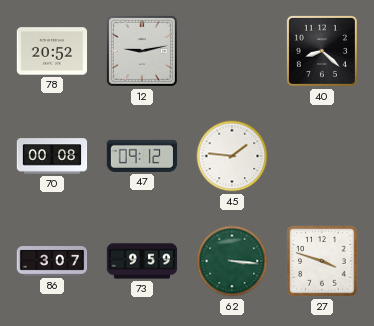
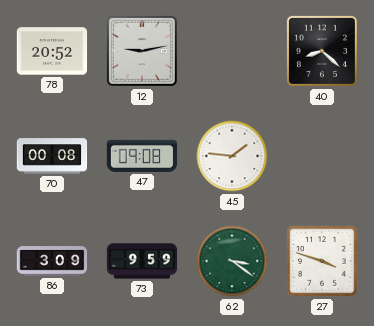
47: 09:12 -> 09:08 (142, 156)
86: 3:07 -> 3:09 (52, 261)
62: 3:16 -> 3:21 (232, 261)
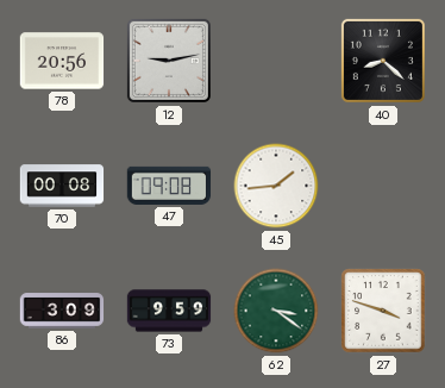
78: 20:52 -> 20:56 (62, 61)
45: 1:46 -> 1:44 (276, 186)
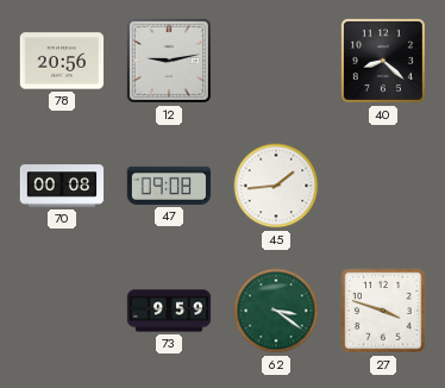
86: 3:09 -> none (62, 311)
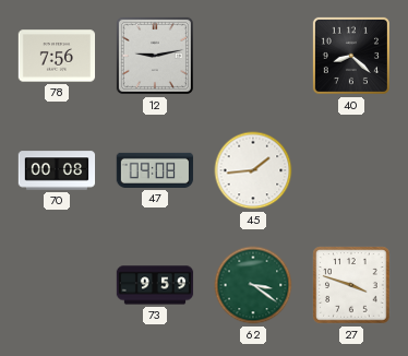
78: 20:56 -> 7:56 (57, 56)
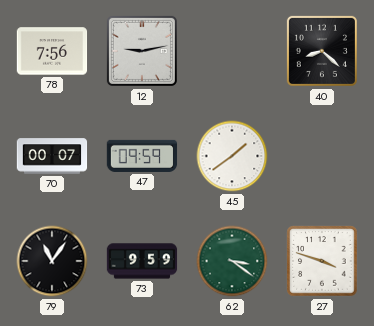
70: 00:08 -> 00:07 (52, 156)
47: 09:08 -> 09:59 (142, 156)
45: 1:44 -> 1:39 (232, 156)
79: none -> 11:06 (52, 261)
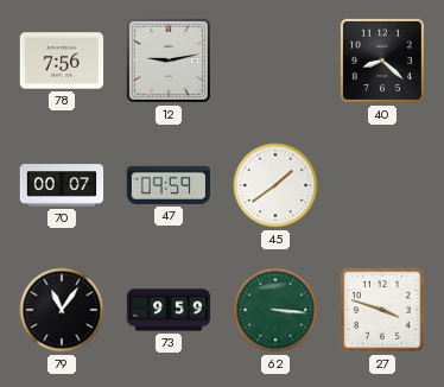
62: 3:21 -> 3:16 (275, 310)
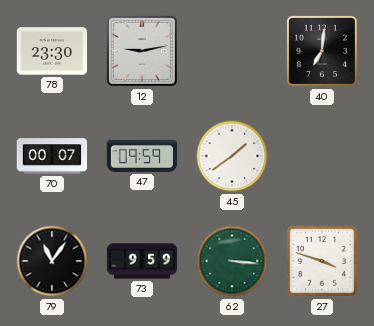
78: 7:56 -> 23:30 (52, 51)
40: 8:22 -> 7:01 (322, 51)
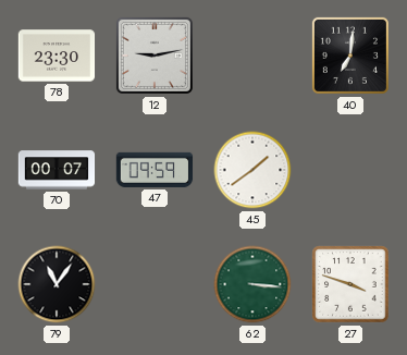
73: 9:59 -> none (142, 261)
